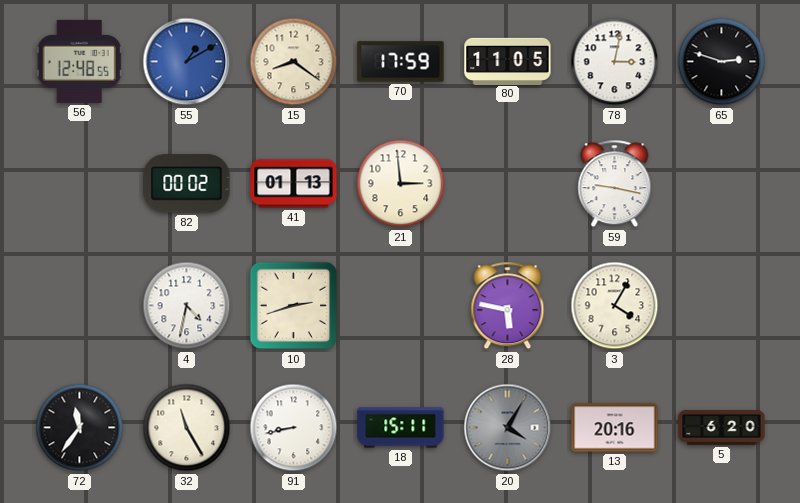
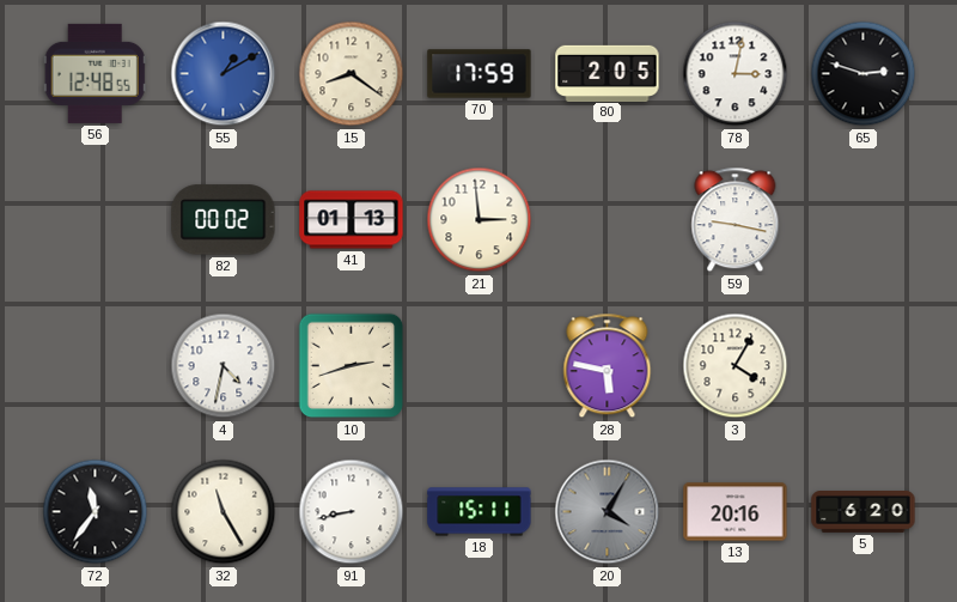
80: 11:05 -> 2:05 (608, 73)
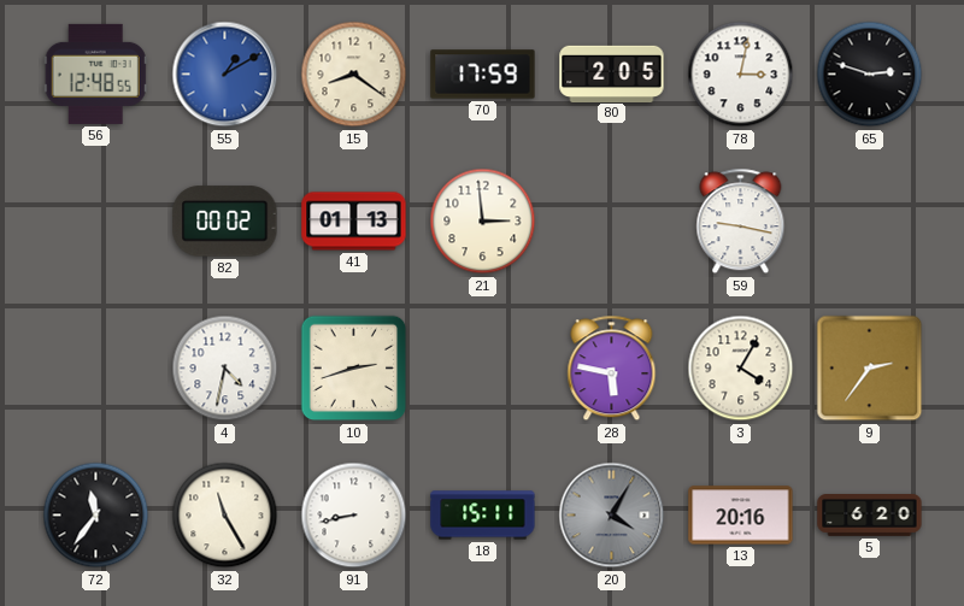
9: none -> 2:36 (870, 369)
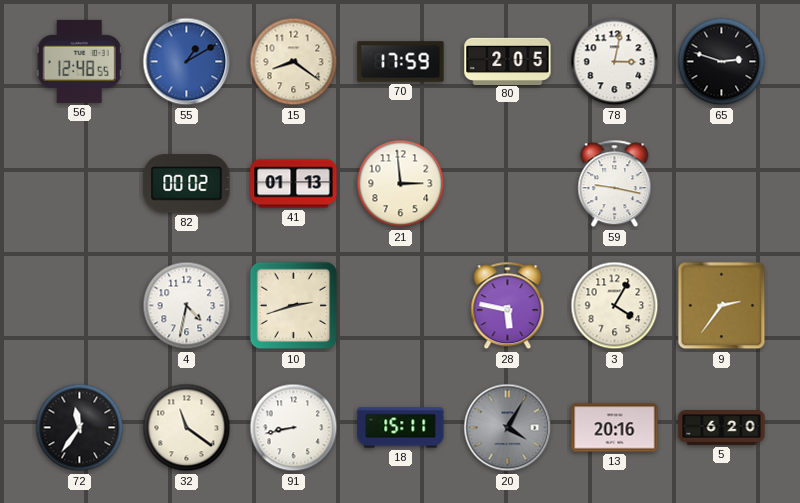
32: 11:25 -> 11:21 (187, 428)
